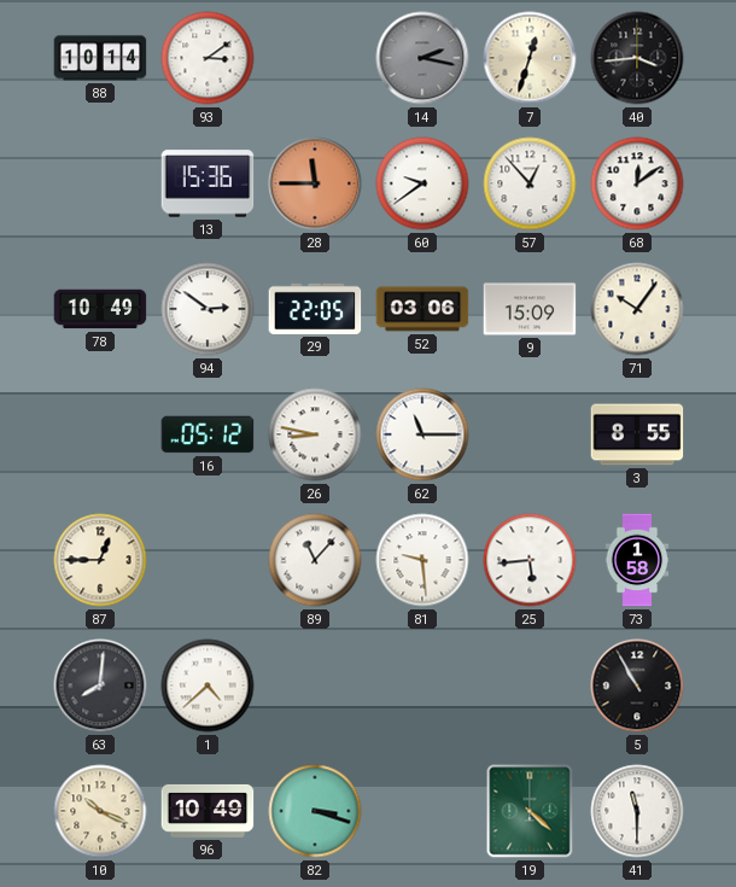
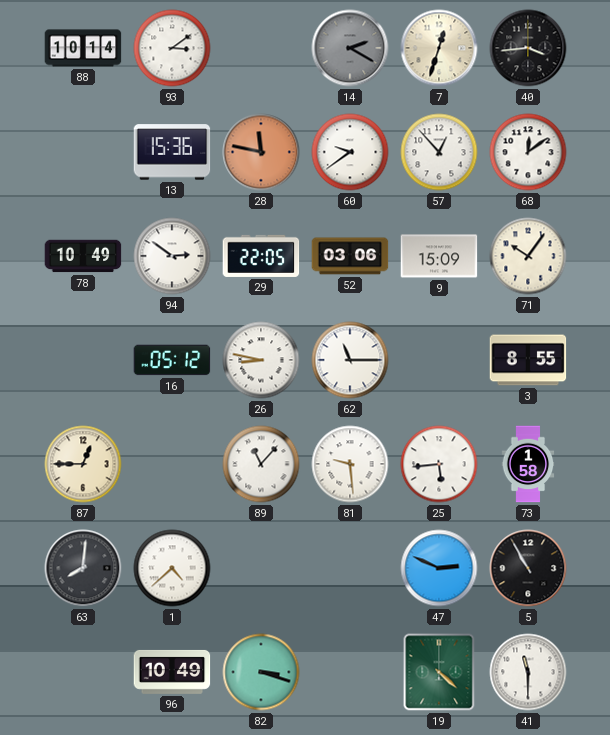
14: 2:17 -> 2:20 (350, 48)
28: 11:45 -> 11:47 (261, 152)
47: none -> 2:49 (439, 568)
10: 10:19 -> none (100, 811)
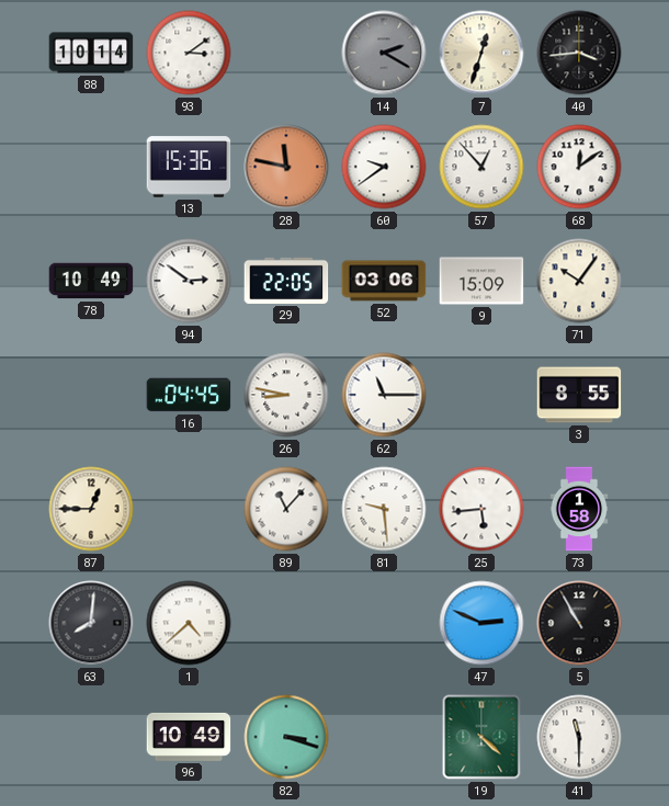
16: 05:12 -> 04:45 (189, 395)
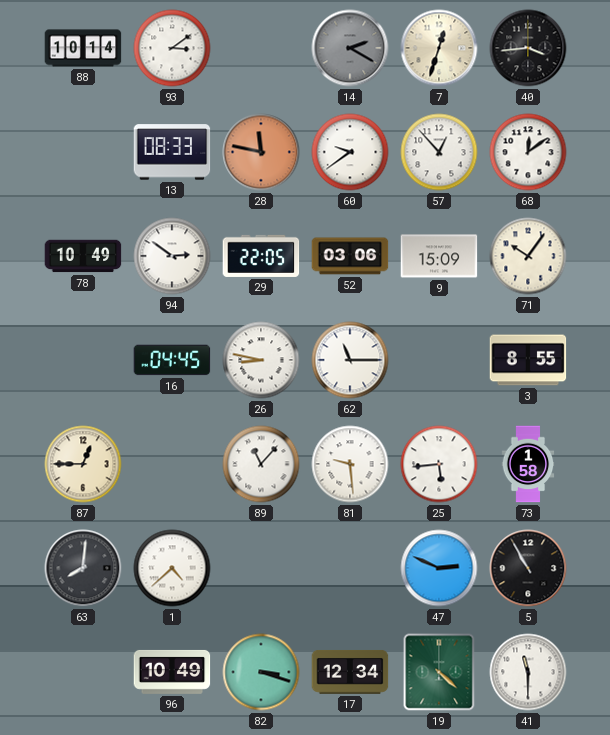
13: 15:36 -> 08:33 (172, 152)
17: none -> 12:34 (350, 672)
